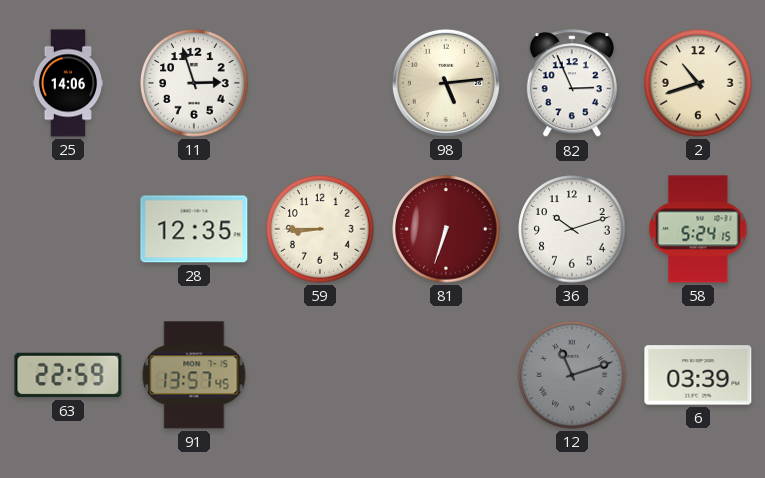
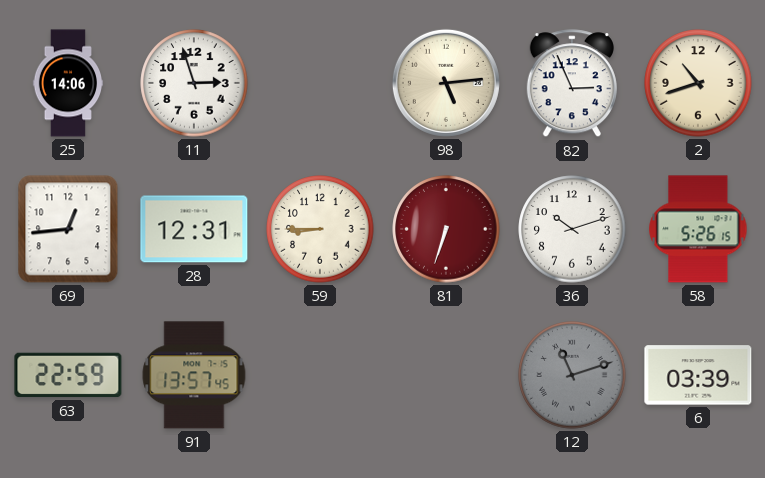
69: none -> 12:44 (68, 229)
28: 12:35 -> 12:31 (194, 229)
58: 5:24 -> 5:26 (698, 229)
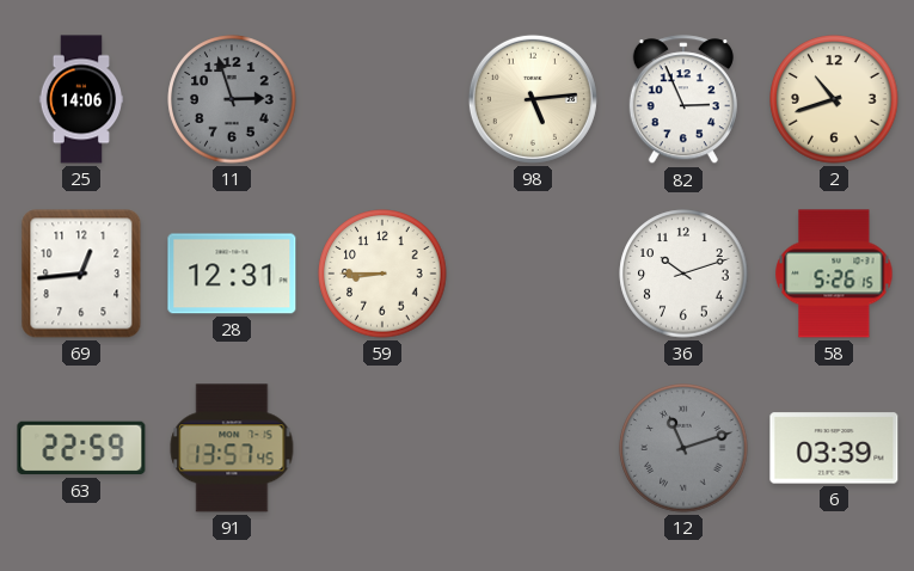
11 dial: white -> grey (232, 99)
81: 6:33 -> none (446, 229)
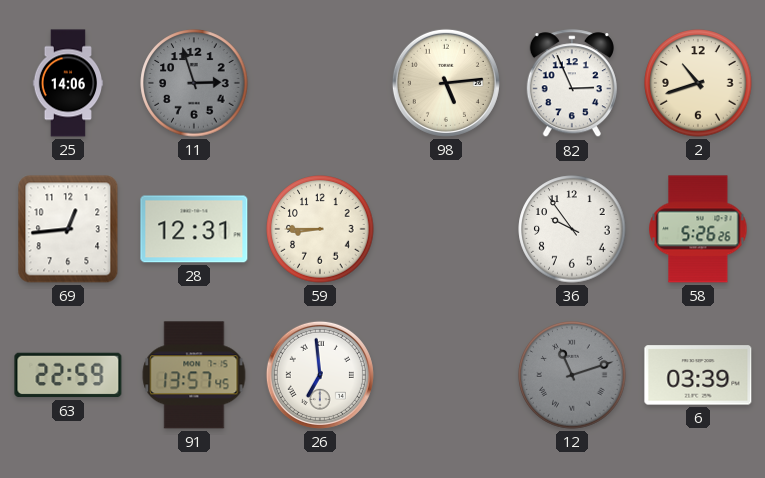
36: 10:12 -> 9:54 (572, 229)
58: 5:26:15 -> 5:26:26 (698, 229)
26: none -> 6:59 (320, 375)
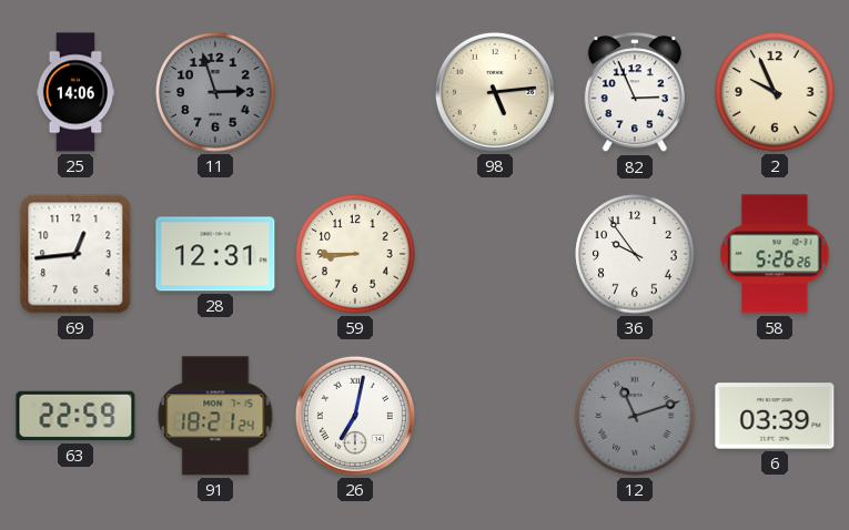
2: 10:42 -> 9:56 (775, 92)
91: 13:57 -> 18:21 (215, 416)
26: 6:59 -> 7:02 (355, 416)
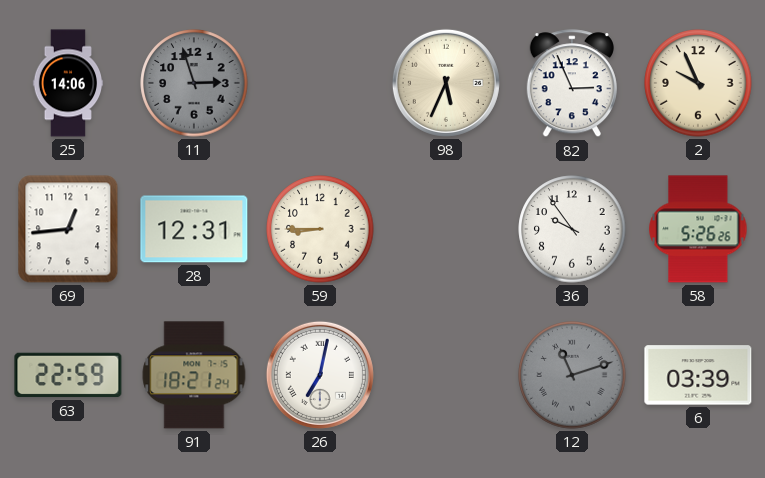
98: 5:14 -> 5:34 (446, 83)
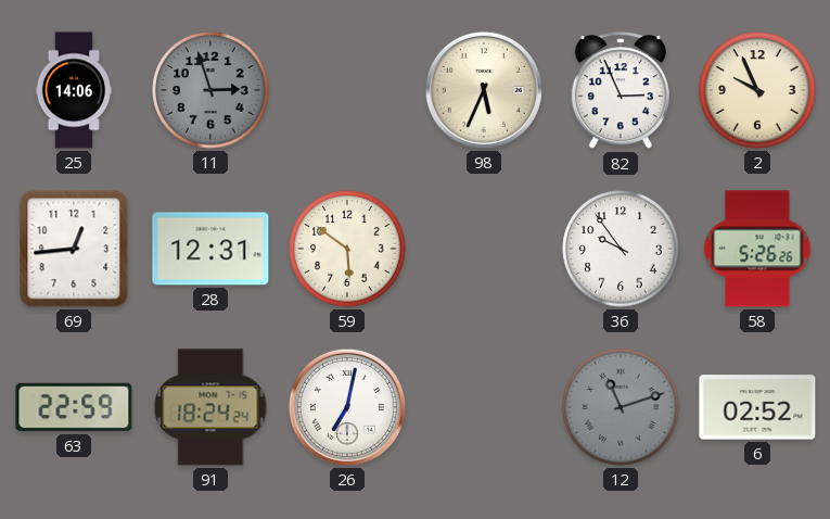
59: 8:45 -> 5:51 (347, 249)
91: 18:21 -> 18:24 (210, 407)
6: 03:39 -> 02:52 (757, 407)
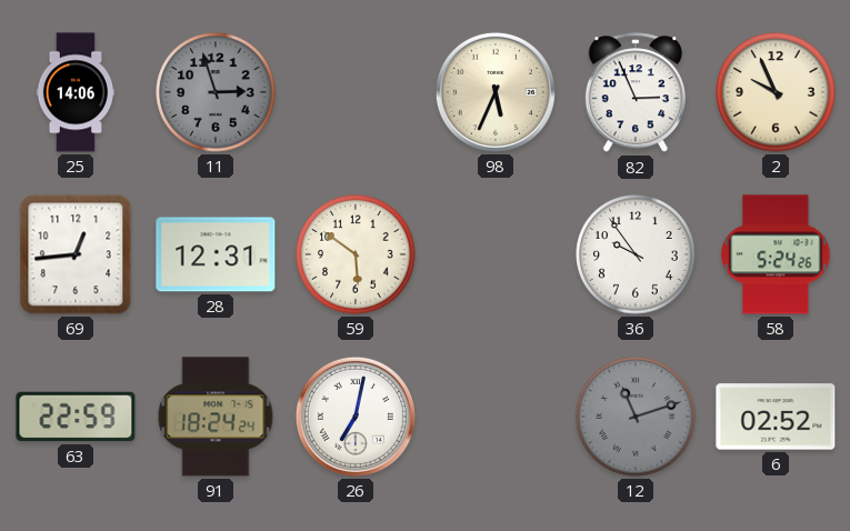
58: 5:26 -> 5:24 (776, 254)
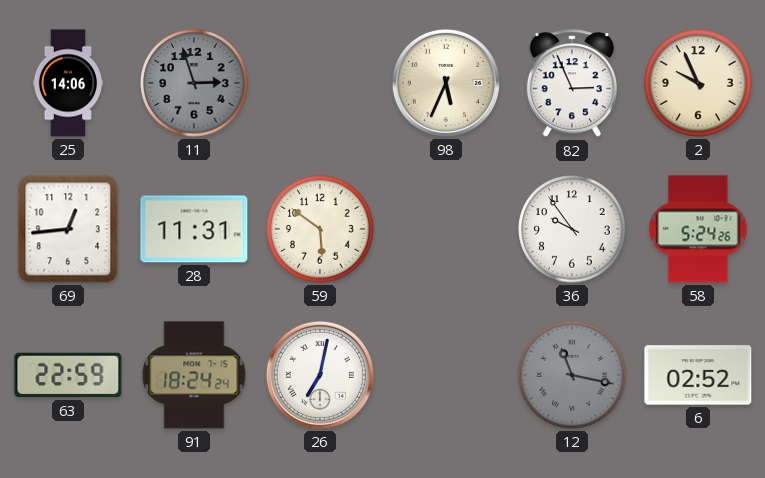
28: 12:31 -> 11:31 (194, 229)
12: 11:12 -> 11:17 (572, 375)
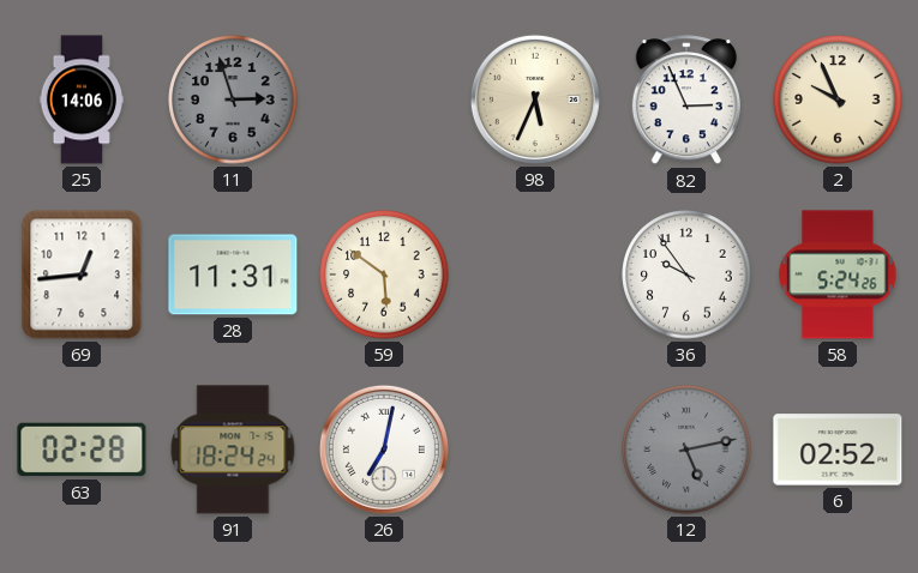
63: 22:59 -> 02:28 (82, 450)
12: 11:17 -> 5:13 (686, 450)
